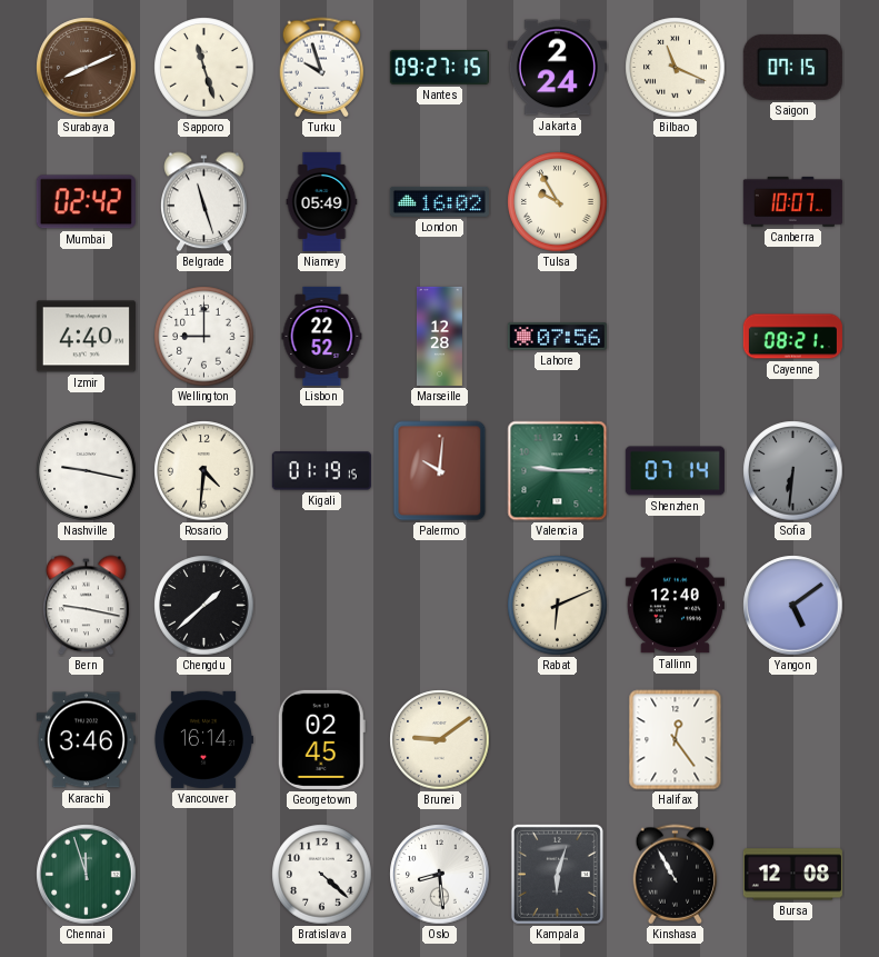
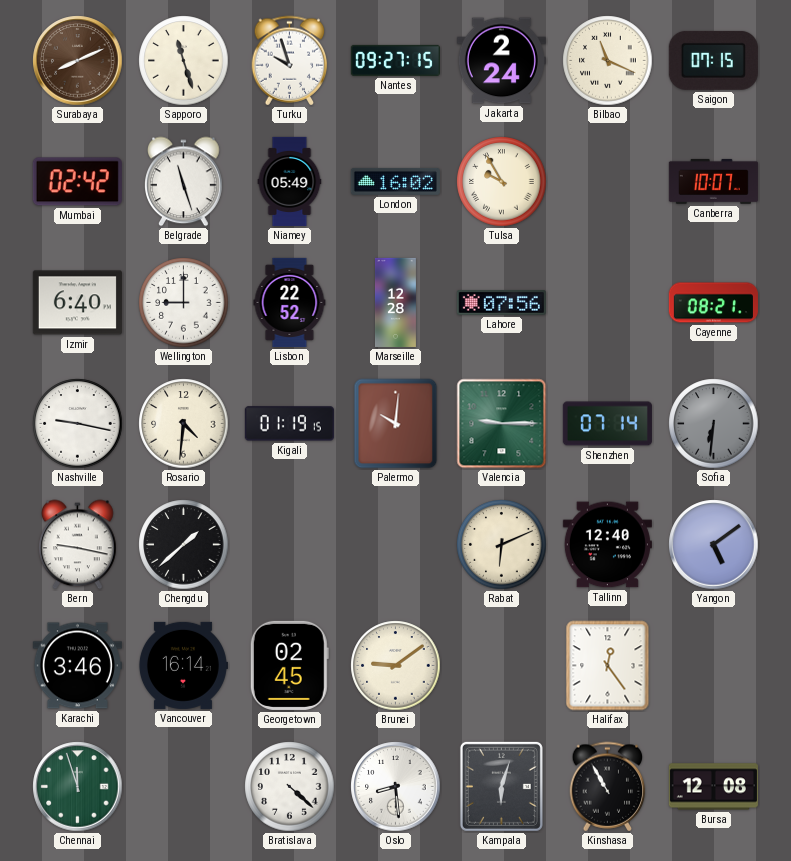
Izmir: 4:40 -> 6:40 (77, 303)
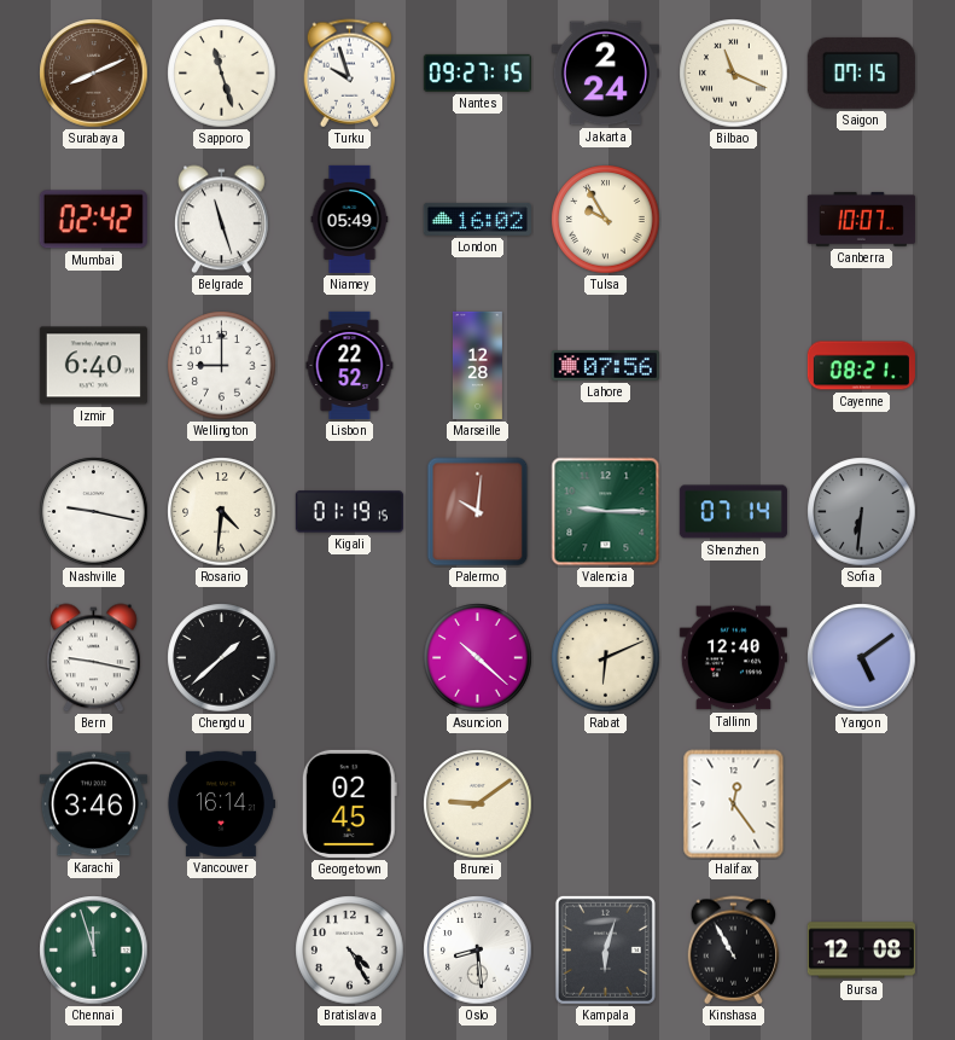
Asuncion: none -> 10:22 (478, 658)
Bratislava: 4:22 -> 4:25 (350, 951)
